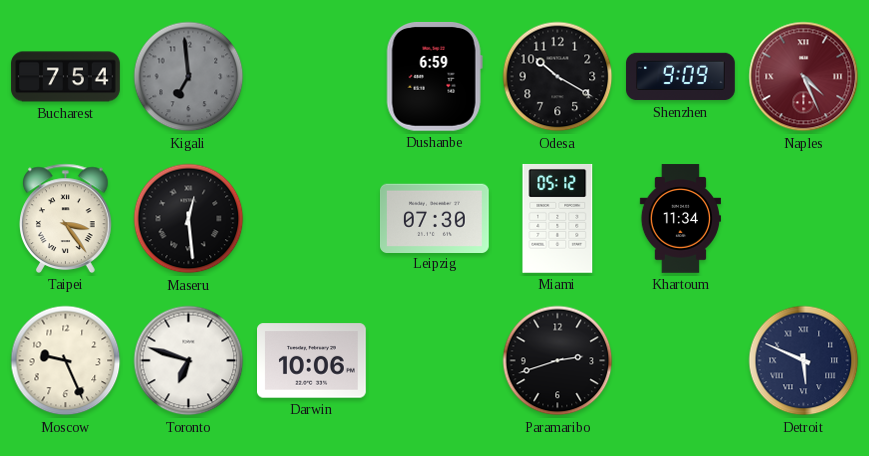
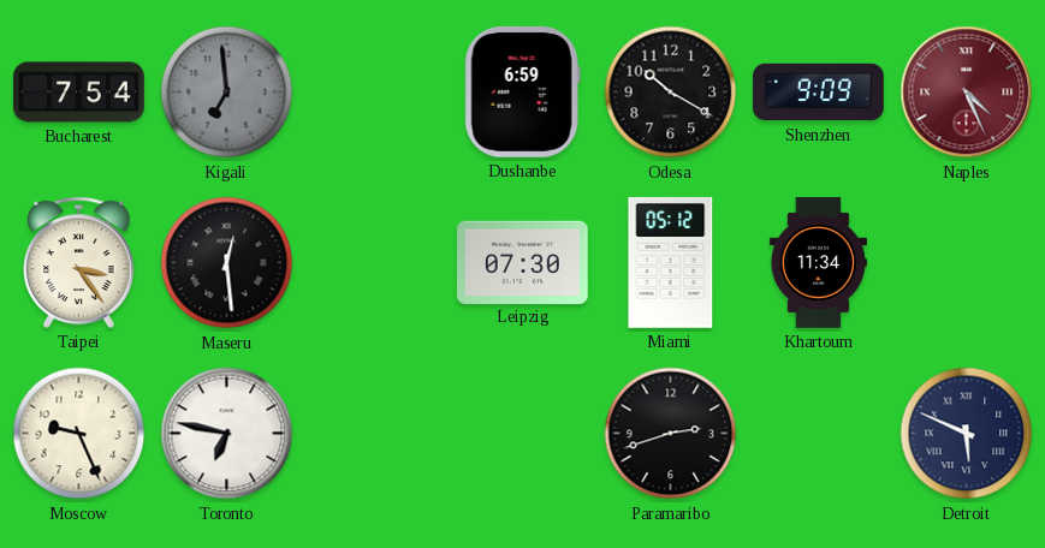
Toronto: 6:48 -> 6:47 (227, 434)
Darwin: 10:06 -> none (312, 361)
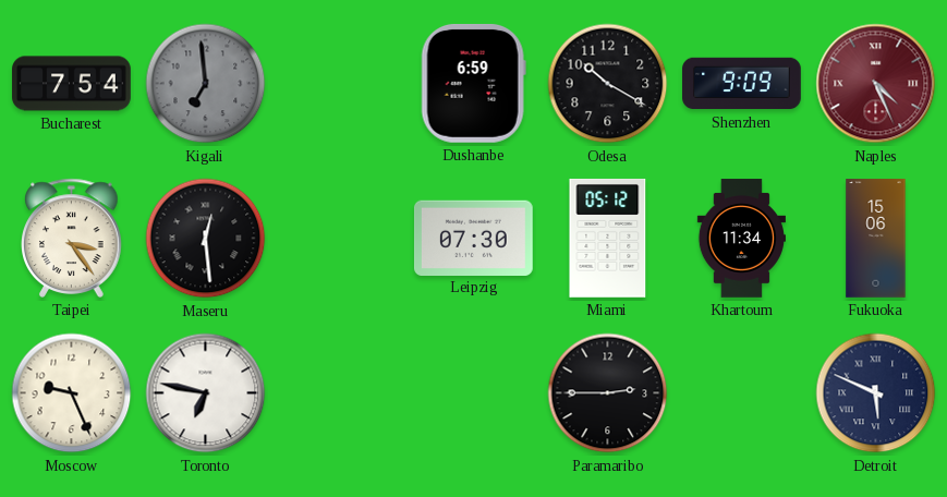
Fukuoka: none -> 15:06 (876, 239)
Paramaribo: 2:42 -> 2:45 (608, 393)
